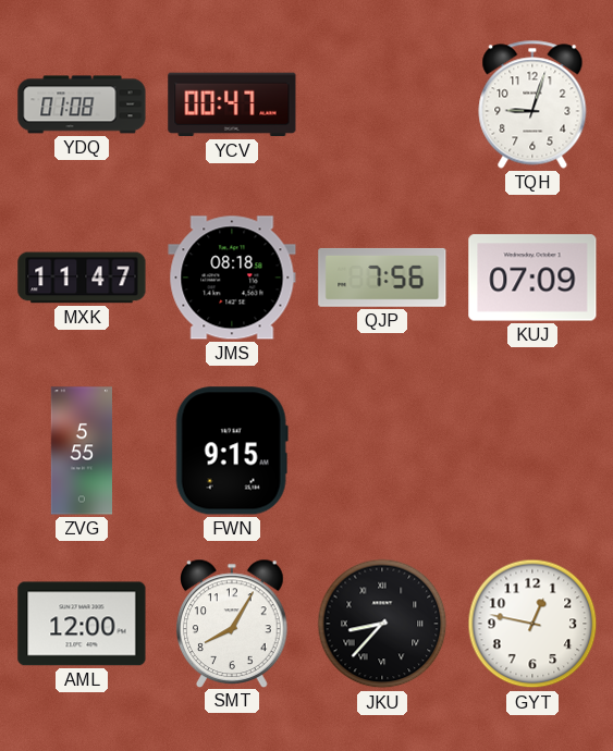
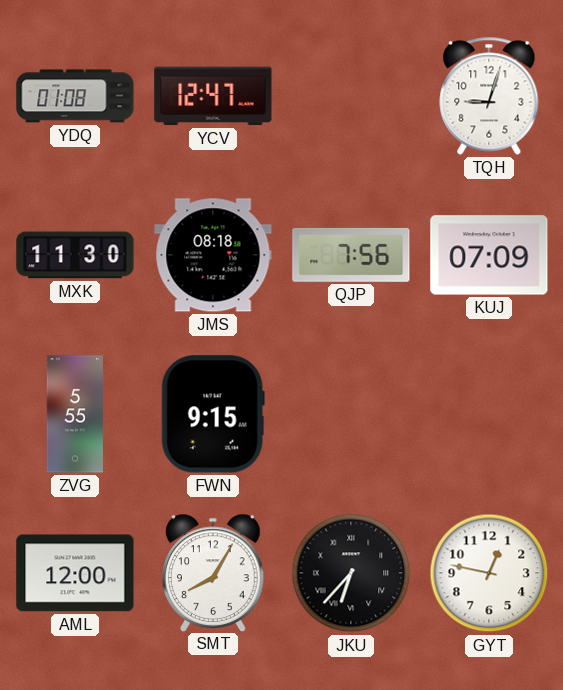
YCV: 00:47 -> 12:47 (213, 96)
MXK: 11:47 -> 11:30 (75, 255)
JKU: 8:37 -> 6:37 (351, 573)
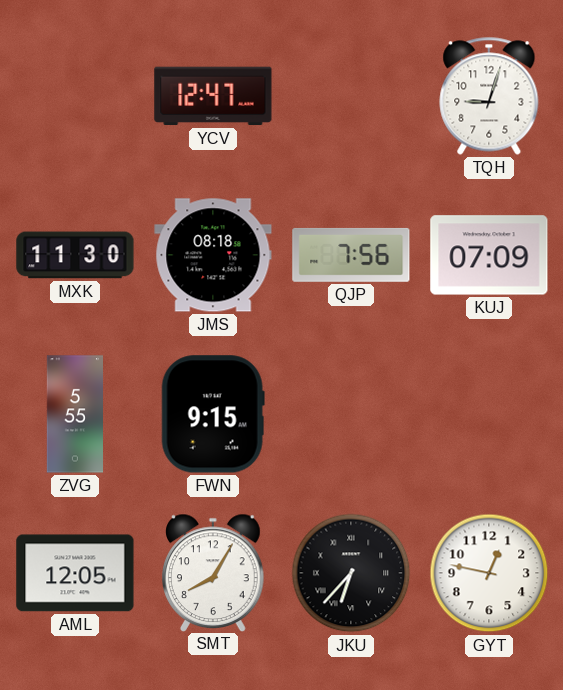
YDQ: 01:08 -> none (75, 96)
AML: 12:00 -> 12:05 (75, 573)
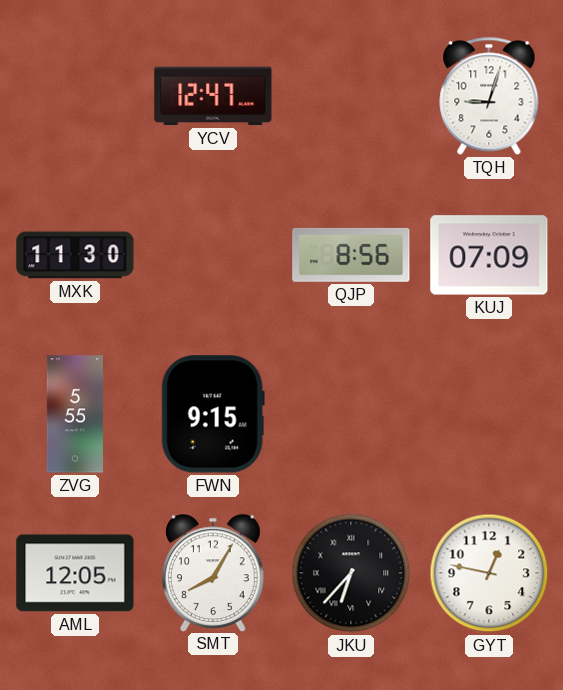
JMS: 08:18 -> none (213, 255)
QJP: 7:56 -> 8:56 (351, 255)
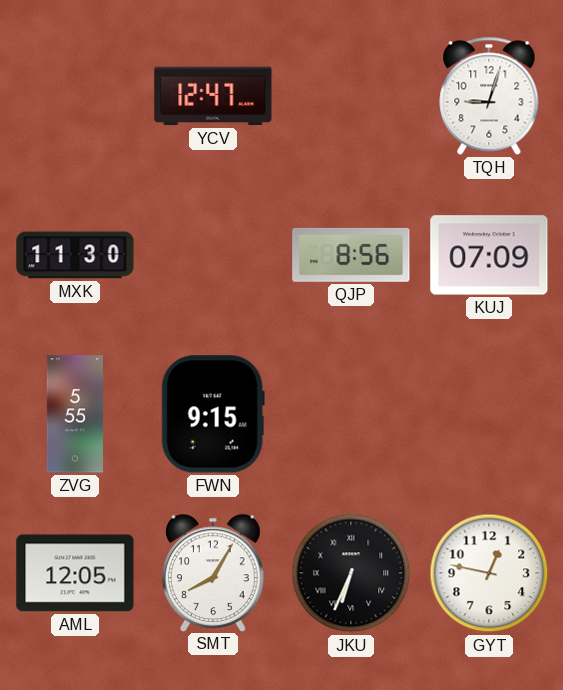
JKU: 6:37 -> 6:34 (351, 573)
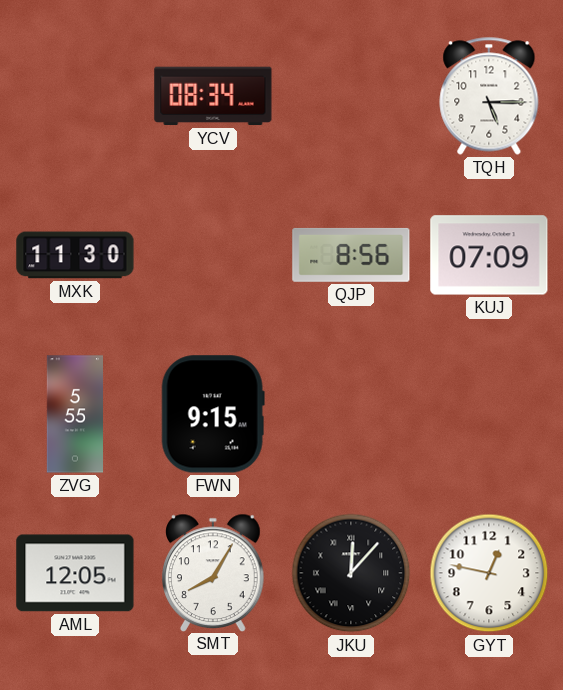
YCV: 12:47 -> 08:34 (213, 96)
TQH: 9:03 -> 5:15 (489, 96)
JKU: 6:34 -> 12:07 (351, 573)
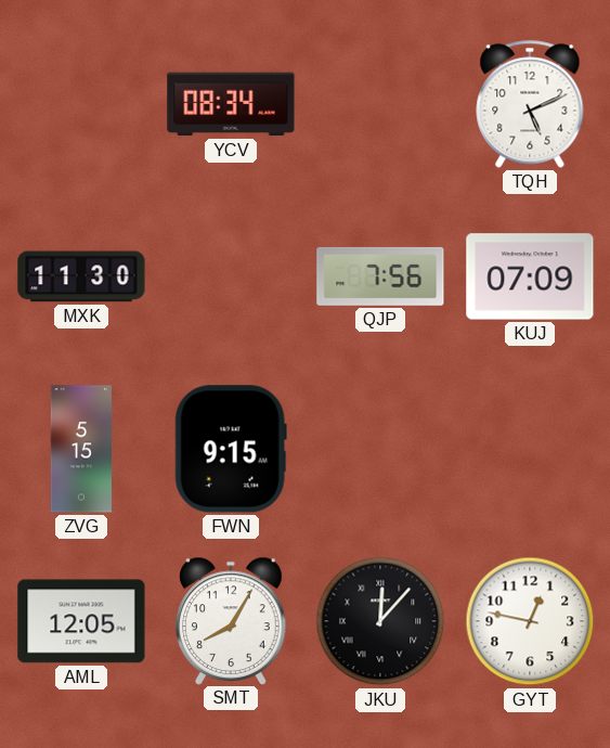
TQH: 5:15 -> 5:11 (530, 104)
QJP: 8:56 -> 7:56 (380, 276)
ZVG: 5:55 -> 5:15 (80, 449)
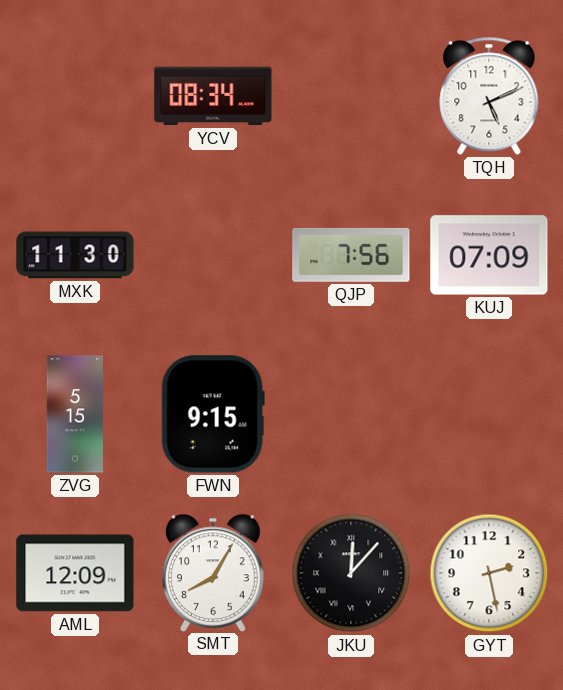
AML: 12:05 -> 12:09 (75, 573)
GYT: 12:47 -> 2:28 (489, 573)
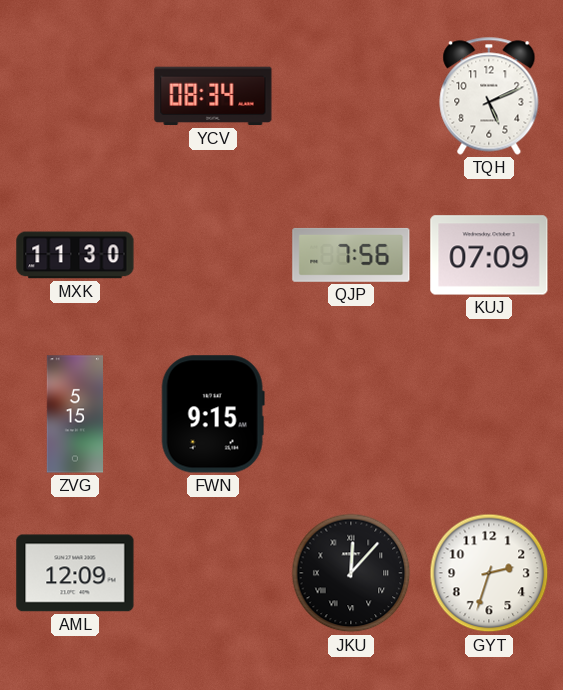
SMT: 8:05 -> none (214, 572)
GYT: 2:28 -> 2:33 (489, 573)
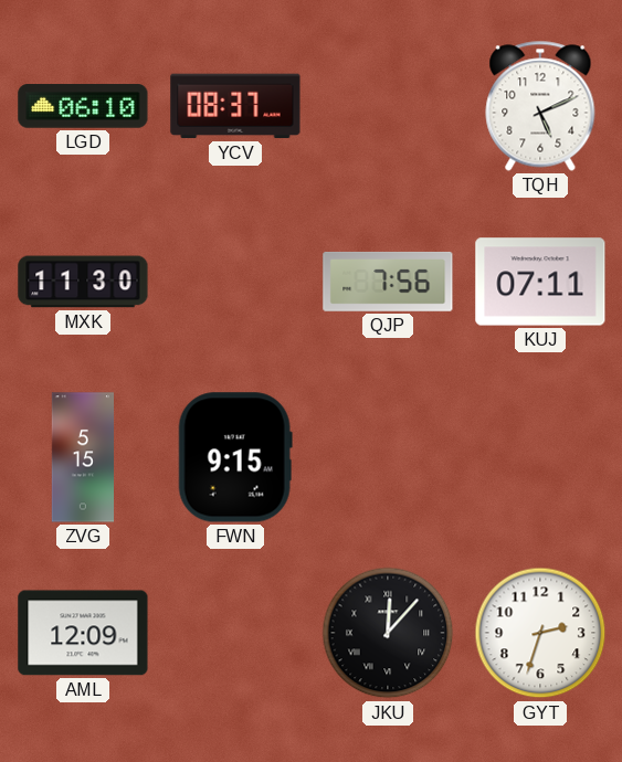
LGD: none -> 06:10 (83, 106)
YCV: 08:34 -> 08:37 (235, 106)
KUJ: 07:09 -> 07:11 (540, 282)
